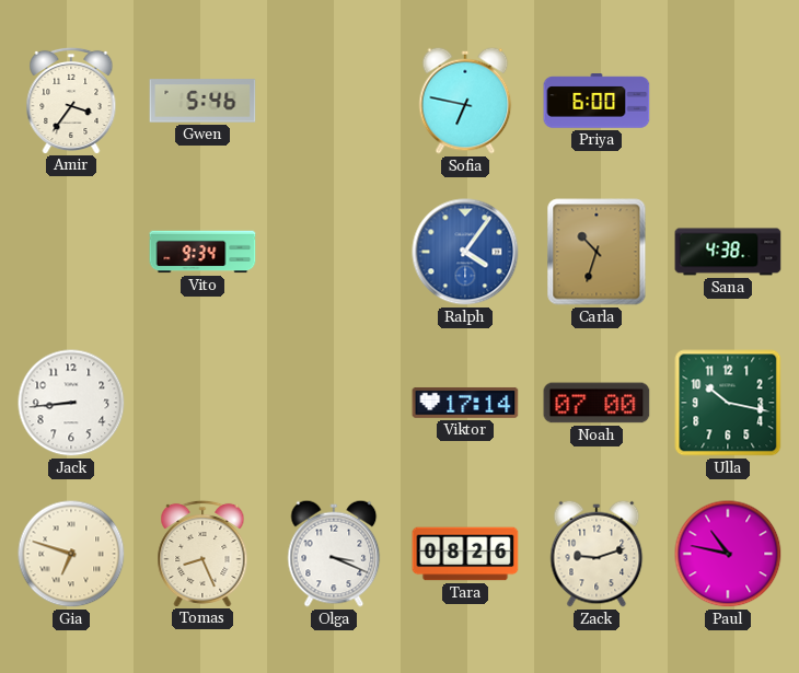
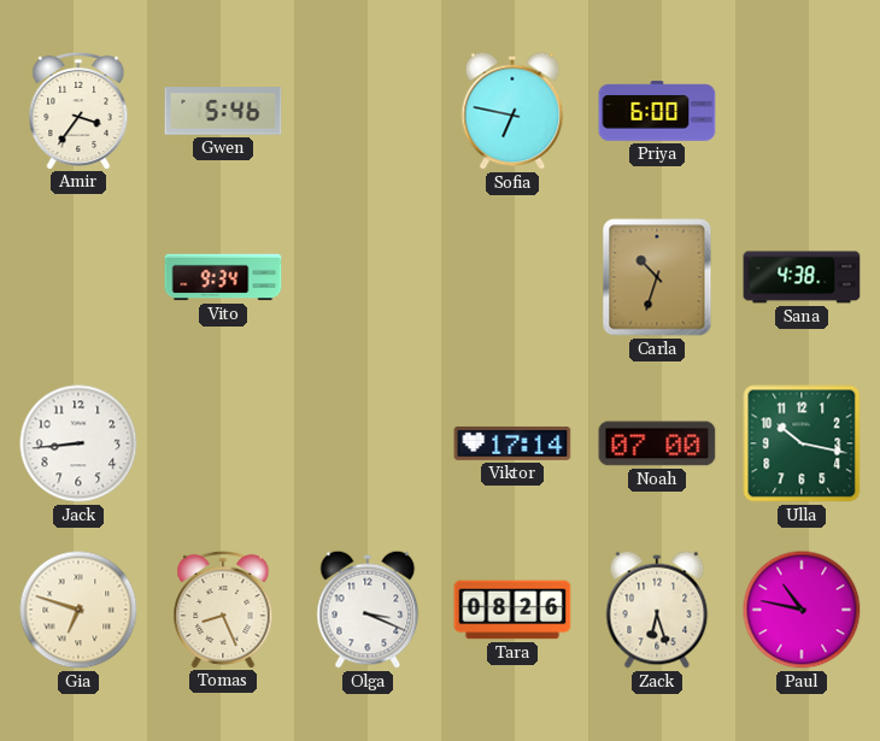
Ralph: 4:06 -> none (465, 252)
Zack: 9:12 -> 6:27 (657, 610)
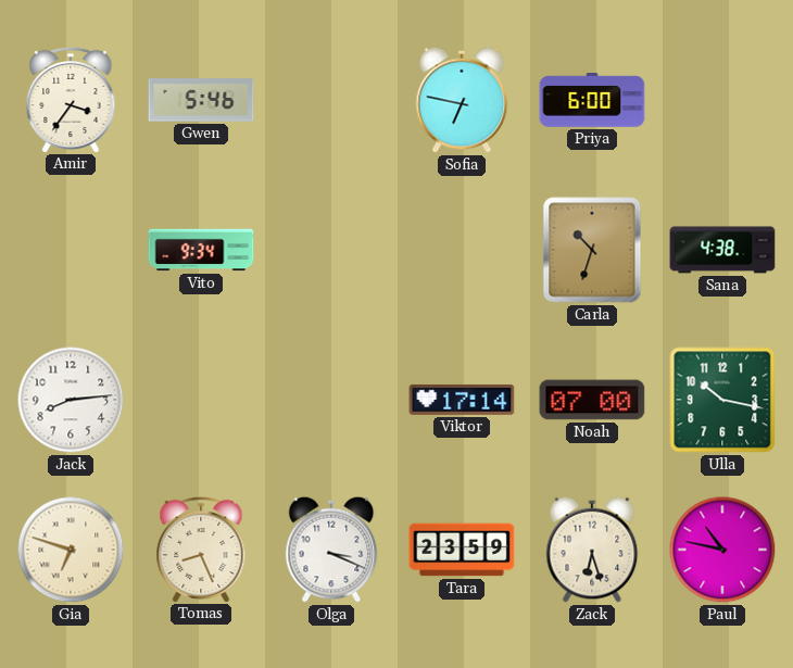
Jack: 8:44 -> 8:14 (71, 400)
Tara: 08:26 -> 23:59 (462, 550)
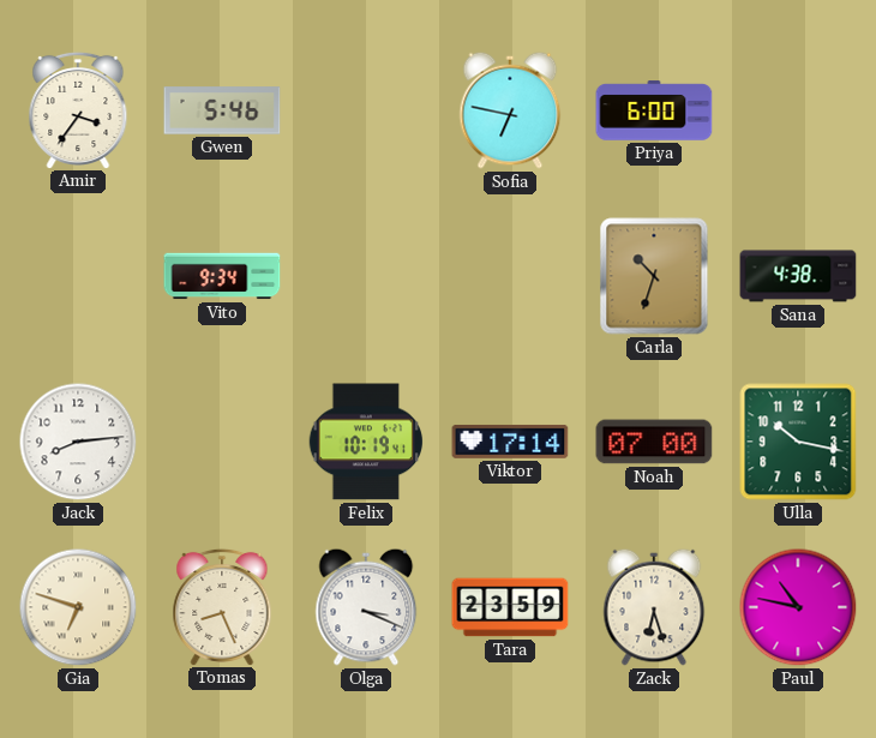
Felix: none -> 10:19 (365, 442)
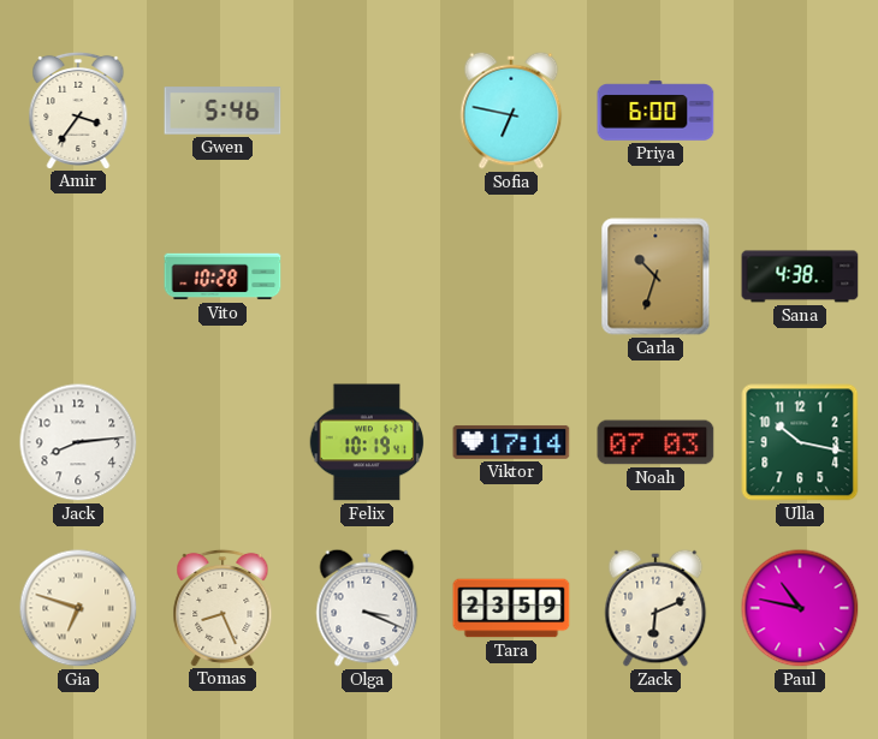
Vito: 9:34 -> 10:28 (223, 276)
Noah: 07:00 -> 07:03 (655, 442)
Zack: 6:27 -> 6:11 (655, 608)
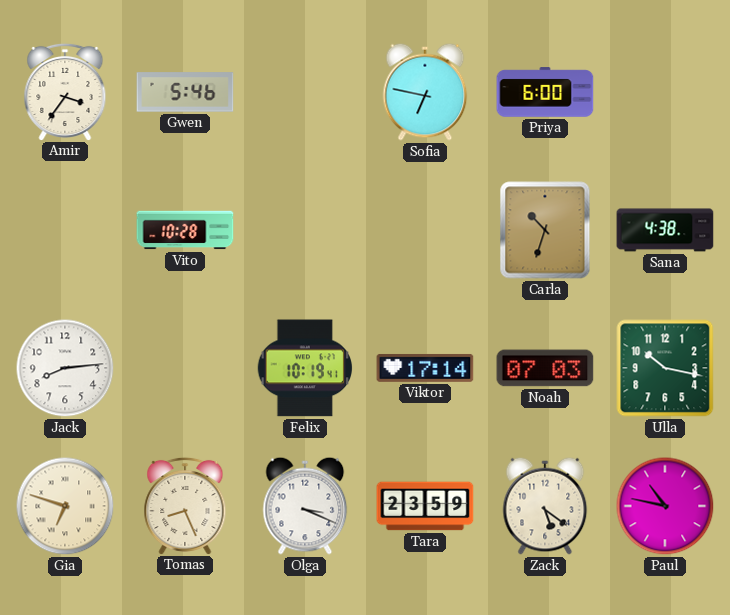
Zack: 6:11 -> 5:21 (545, 506)
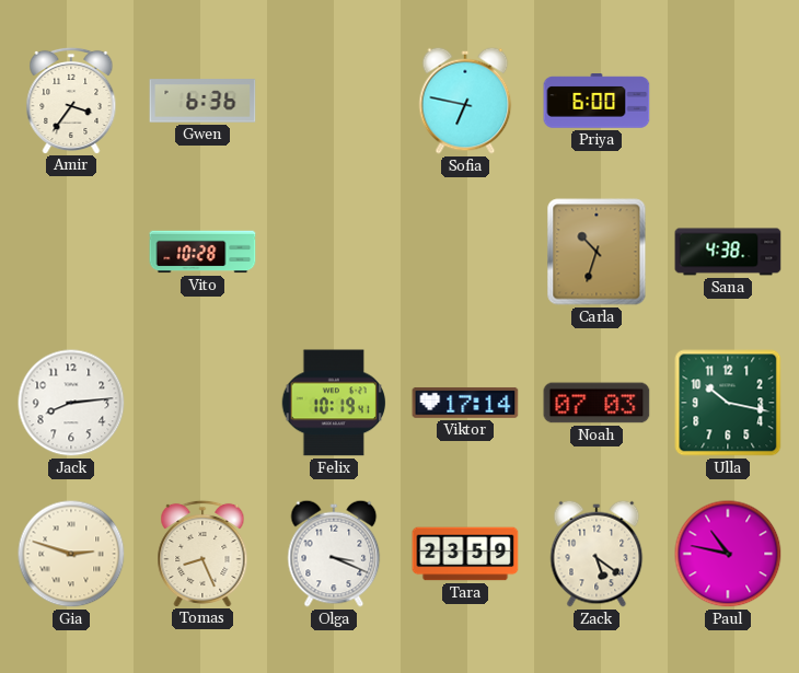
Gwen: 5:46 -> 6:36 (202, 101)
Gia: 6:48 -> 2:48 (71, 554)
